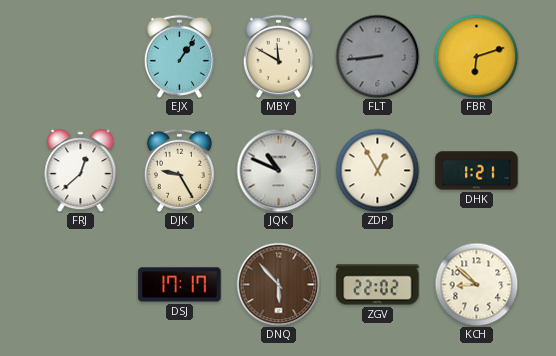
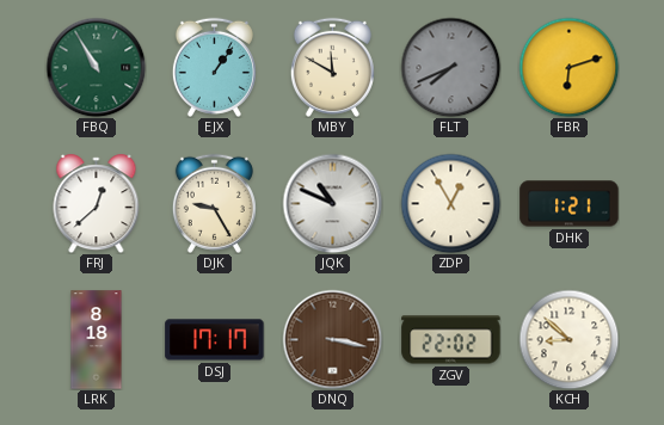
FBQ: none -> 10:55 (96, 67)
FLT: 8:44 -> 7:41 (450, 67)
LRK: none -> 8:18 (97, 340)
DNQ: 5:53 -> 3:17 (332, 339)
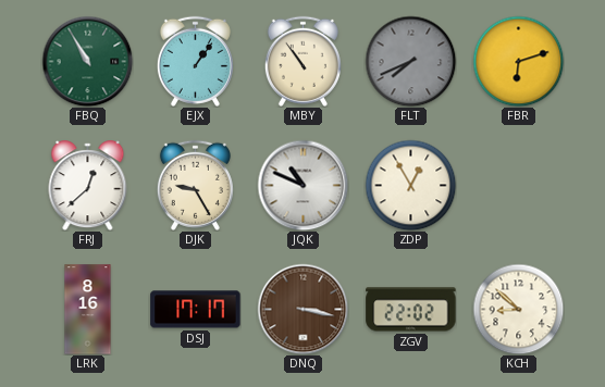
MBY: 11:50 -> 10:54 (302, 61)
DHK: 1:21 -> none (570, 204)
LRK: 8:18 -> 8:16 (88, 310)
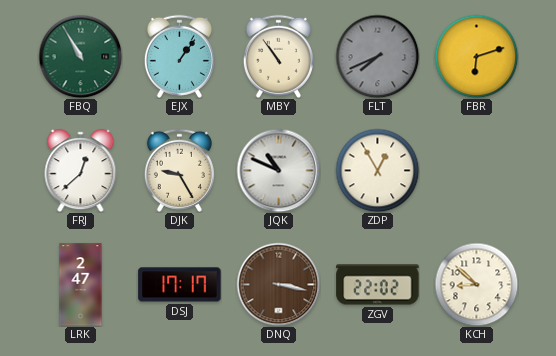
LRK: 8:16 -> 2:47 (81, 285)
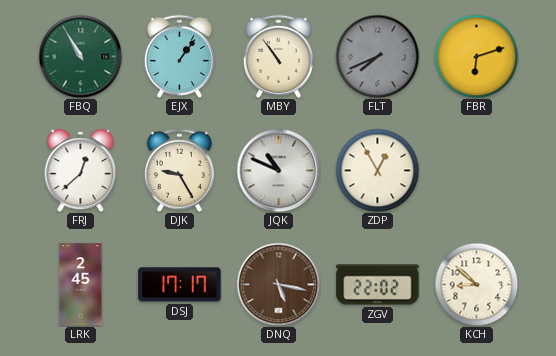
LRK: 2:47 -> 2:45 (81, 285)
DNQ: 3:17 -> 5:17 (278, 284)
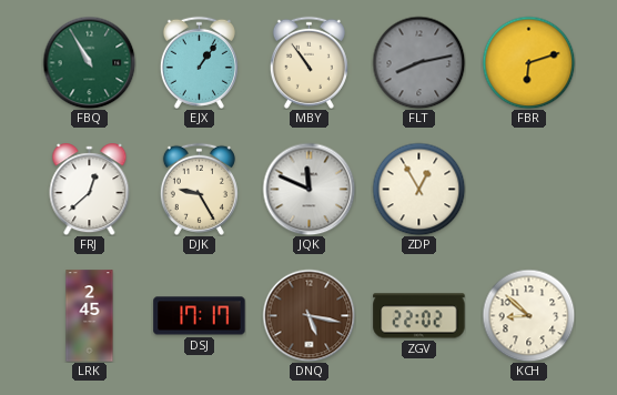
FLT: 7:41 -> 8:13 (418, 62)
JQK: 10:49 -> 11:49 (308, 189)
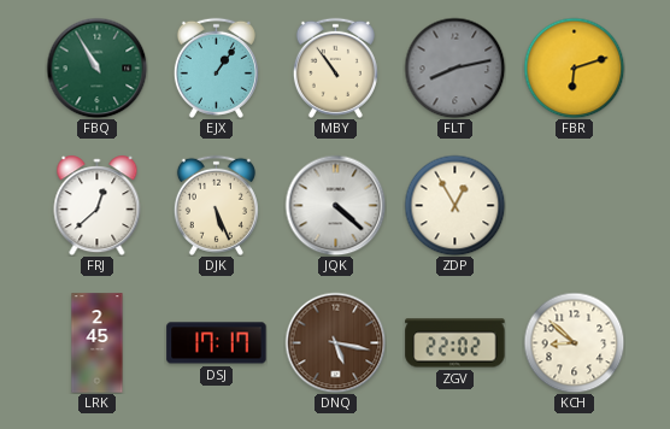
DJK: 9:25 -> 5:26 (216, 205)
JQK: 11:49 -> 4:22 (335, 205)
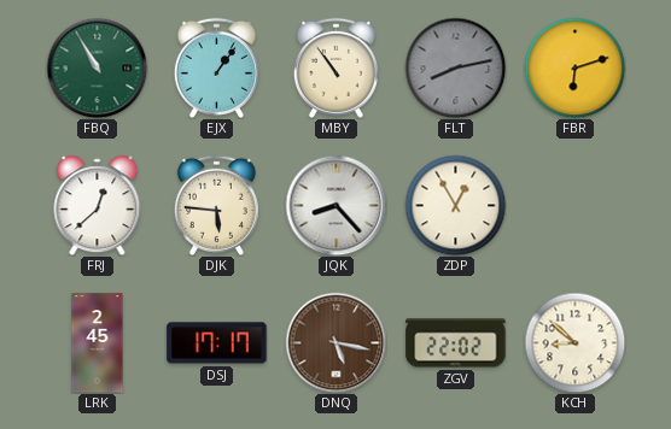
DJK: 5:26 -> 5:46 (216, 205)
JQK: 4:22 -> 8:23 (335, 205)
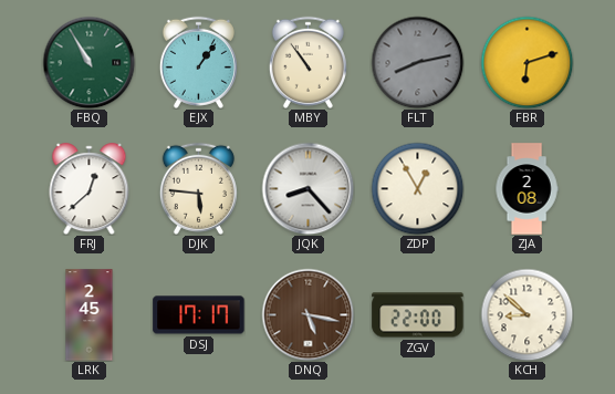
ZJA: none -> 2:08 (527, 189)
ZGV: 22:02 -> 22:00 (418, 315)
